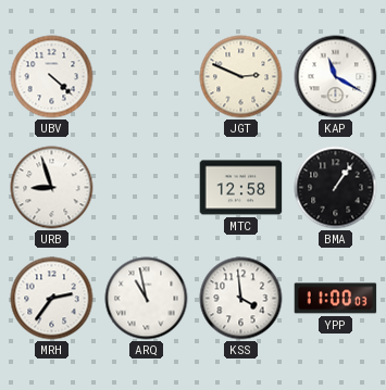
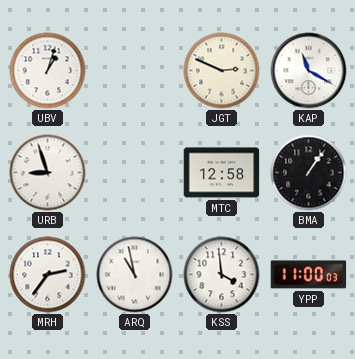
UBV: 4:22 -> 1:03 (48, 71)
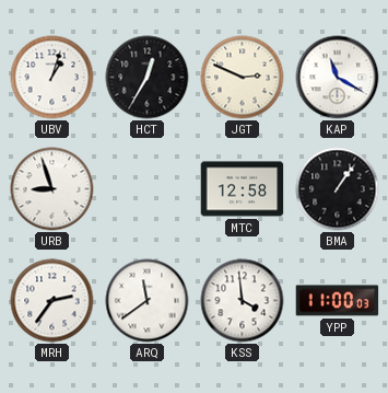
HCT: none -> 12:35 (148, 78)
ARQ: 10:58 -> 11:39 (148, 301)
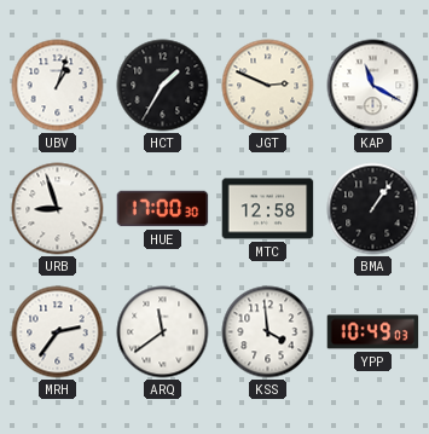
HCT: 12:35 -> 1:35 (163, 86)
HUE: none -> 17:00 (163, 209)
YPP: 11:00 -> 10:49 (373, 332)
